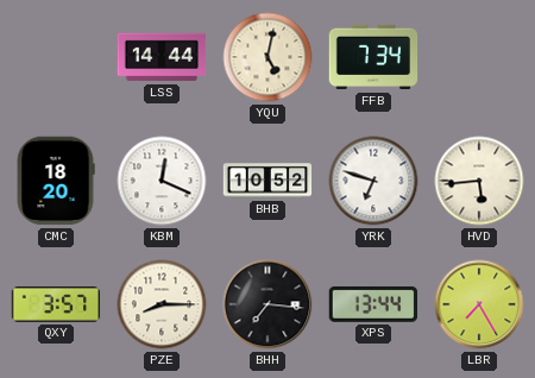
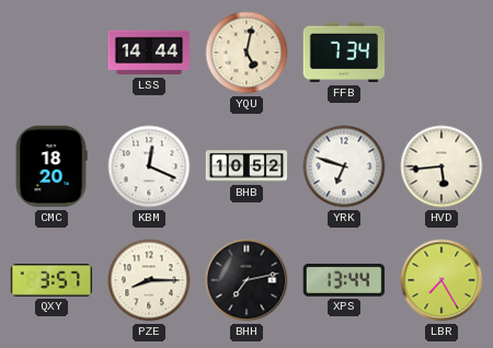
BHH: 7:16 -> 7:13 (246, 280)
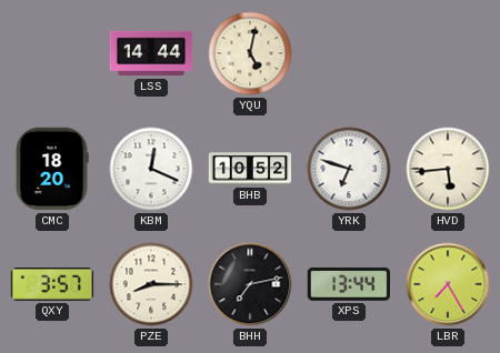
FFB: 7:34 -> none (344, 53)
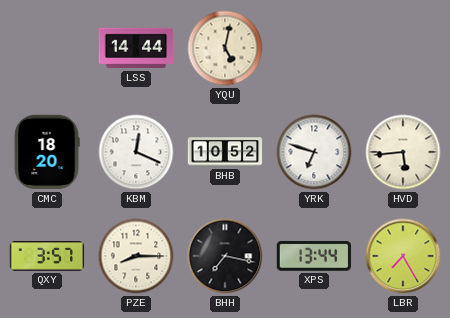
BHH: 7:13 -> 7:17 (225, 256)
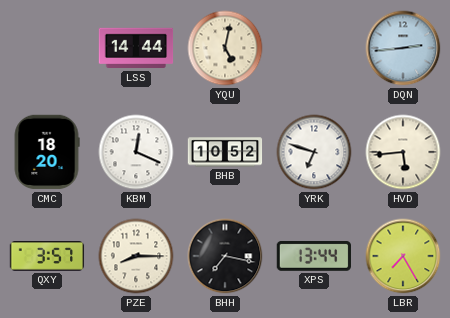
DQN: none -> 2:44 (403, 48)
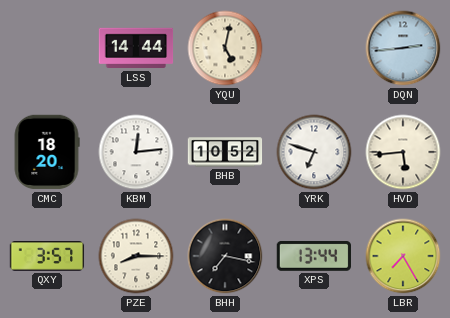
KBM: 12:19 -> 12:14 (136, 152)
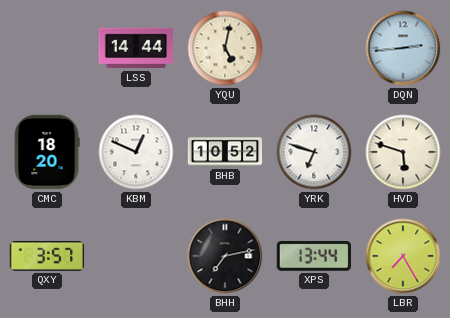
KBM: 12:14 -> 12:49 (136, 152)
HVD: 5:44 -> 5:48 (403, 152)
PZE: 8:15 -> none (136, 256)
BHH: 7:17 -> 7:13 (225, 256)
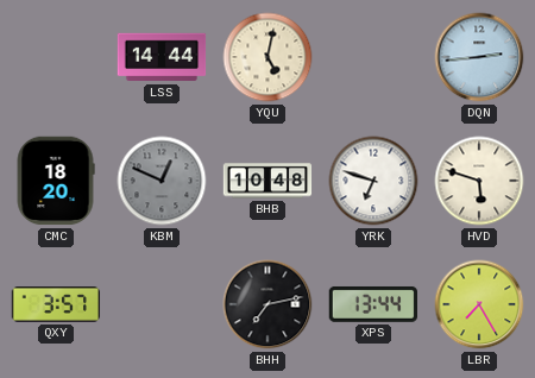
KBM dial: white -> grey (162, 181)
BHB: 10:52 -> 10:48 (267, 181)
